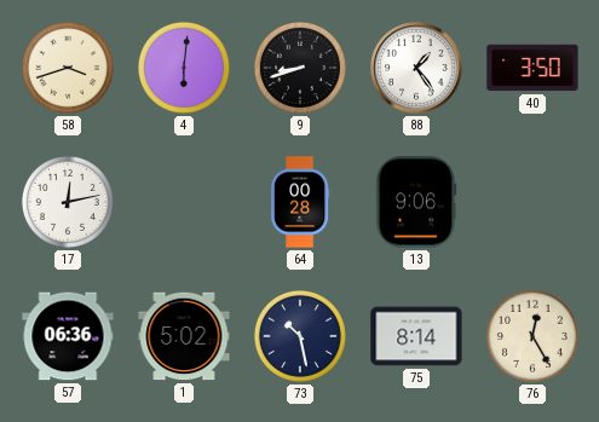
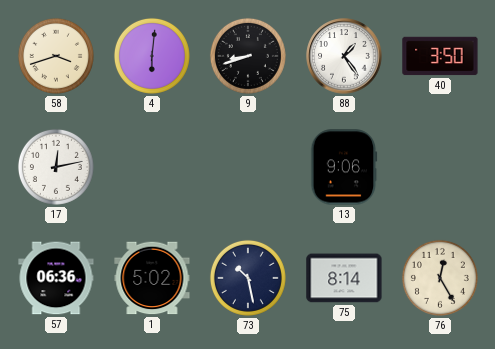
64: 00:28 -> none (300, 202)
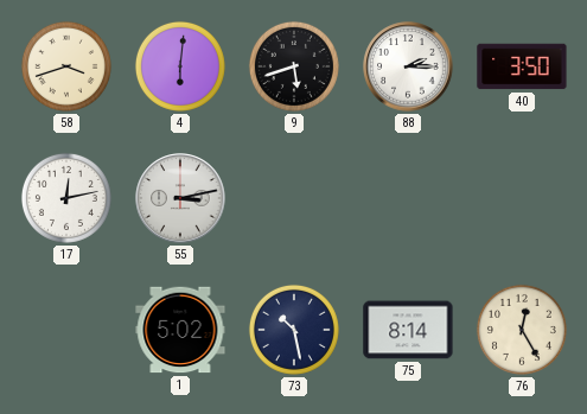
9: 8:42 -> 5:42 (294, 66)
88: 1:24 -> 2:15 (408, 66)
55: none -> 3:13 (180, 198)
13: 9:06 -> none (344, 167)
57: 06:36 -> none (56, 278)
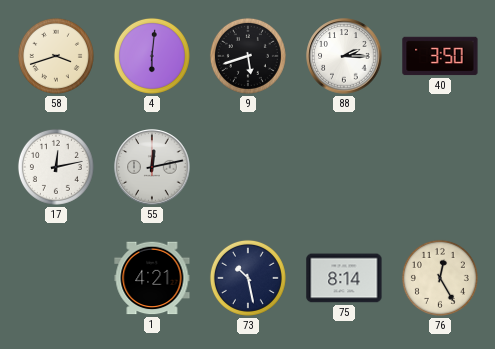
55: 3:13 -> 12:13 (152, 167)
1: 5:02 -> 4:21 (152, 278)
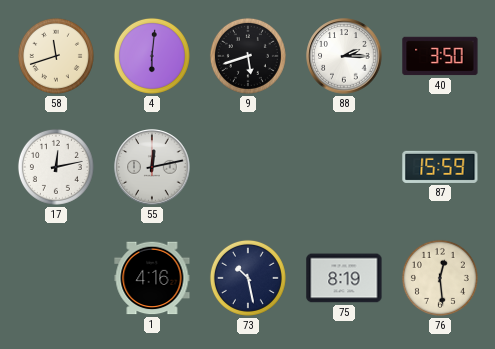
58: 3:42 -> 11:42 (56, 56)
87: none -> 15:59 (440, 167)
1: 4:21 -> 4:16 (152, 278)
75: 8:14 -> 8:19 (344, 278)
76: 12:25 -> 12:29 (440, 278)
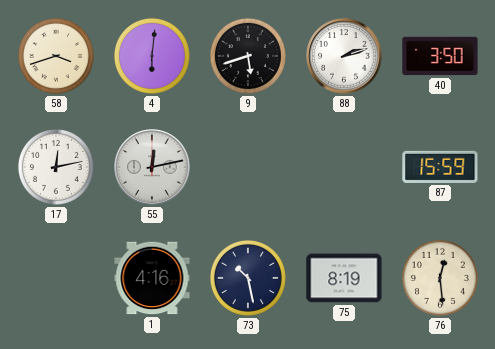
58: 11:42 -> 3:42 (56, 56)
88: 2:15 -> 2:12 (344, 56)
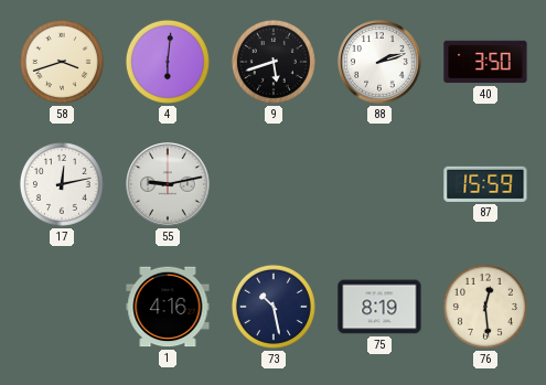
55: 12:13 -> 9:13 (168, 184)
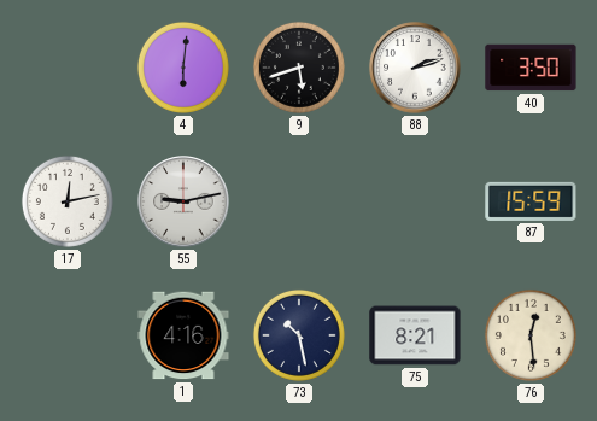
58: 3:42 -> none (62, 62)
75: 8:19 -> 8:21 (415, 335)
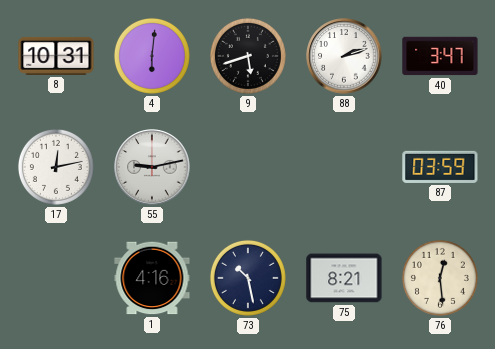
8: none -> 10:31 (56, 56)
40: 3:50 -> 3:47 (440, 56)
87: 15:59 -> 03:59 (440, 167)
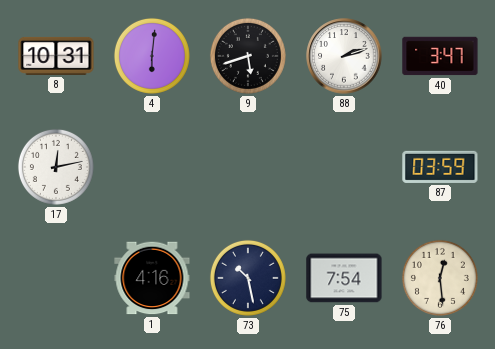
55: 9:13 -> none (152, 167)
75: 8:21 -> 7:54 (344, 278)
